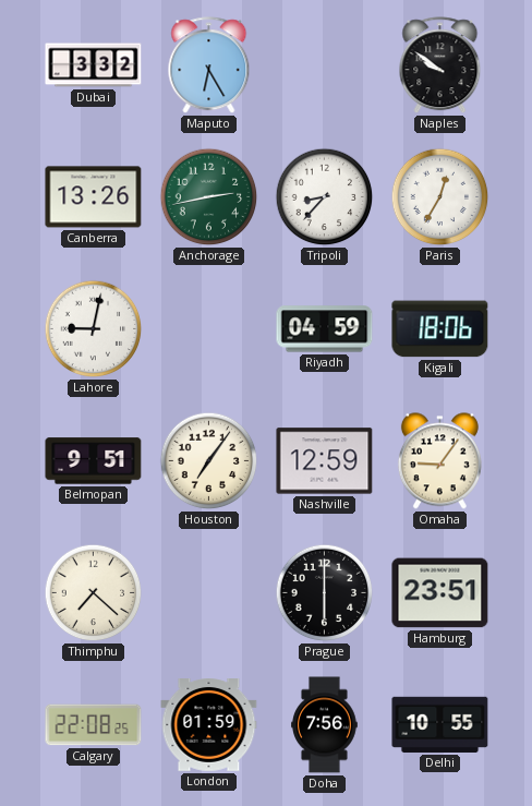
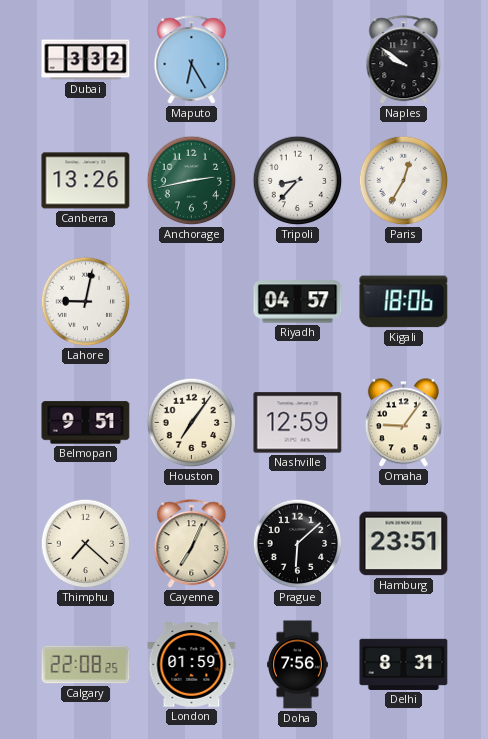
Riyadh: 04:59 -> 04:57 (298, 302)
Cayenne: none -> 7:04 (192, 544)
Prague: 6:00 -> 6:08 (298, 544)
Delhi: 10:55 -> 8:31 (404, 664)
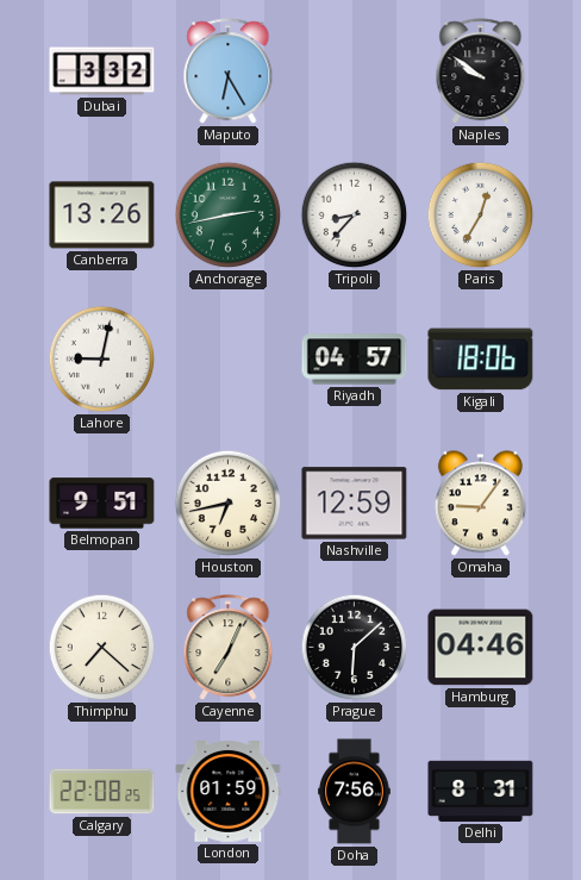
Houston: 7:06 -> 6:43 (229, 504)
Hamburg: 23:51 -> 04:46 (481, 648)
